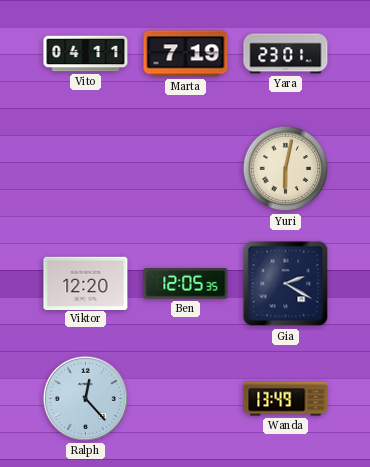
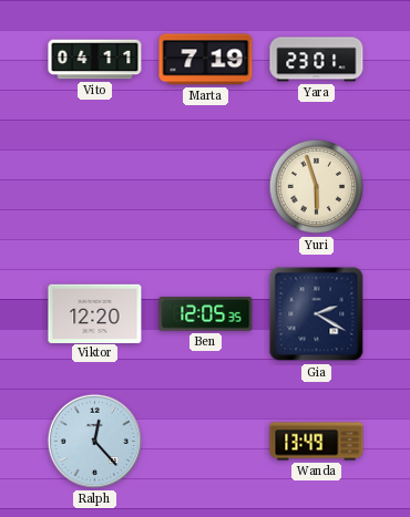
Yuri: 6:02 -> 5:57 (317, 187)
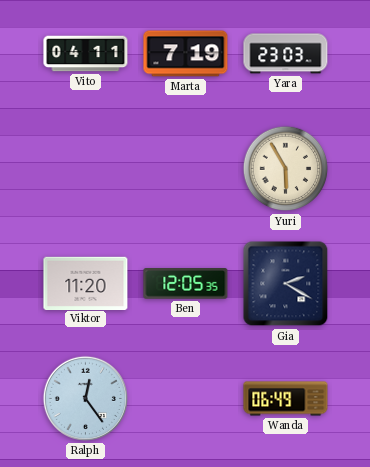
Yara: 23:01 -> 23:03 (286, 54)
Yuri: 5:57 -> 5:55 (286, 169)
Viktor: 12:20 -> 11:20 (86, 283)
Ralph: 12:23 -> 12:24 (85, 398)
Wanda: 13:49 -> 06:49 (286, 399)
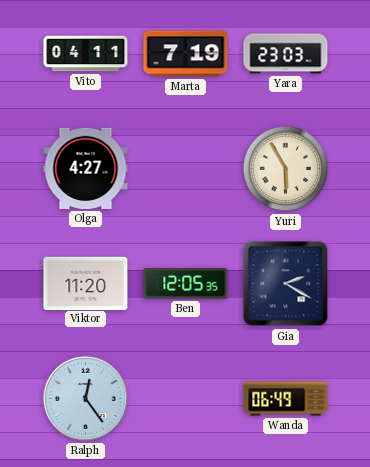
Olga: none -> 4:27 (86, 168)
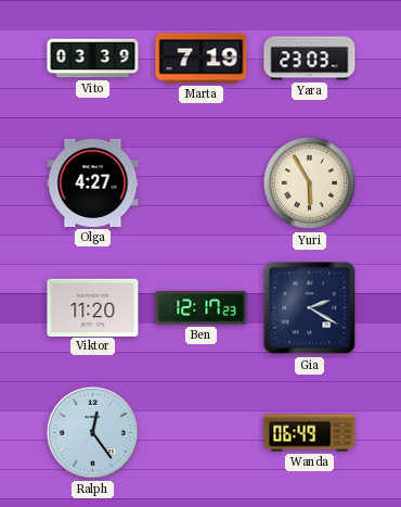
Vito: 04:11 -> 03:39 (93, 59)
Ben: 12:05 -> 12:17 (202, 308)
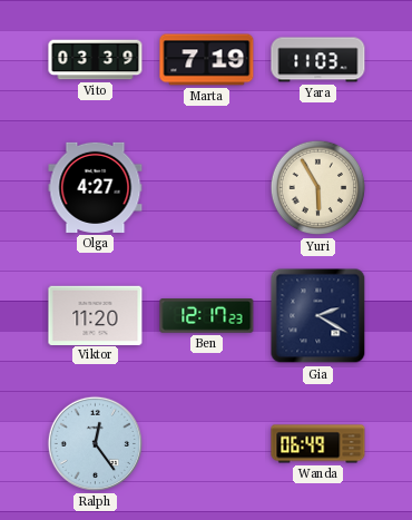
Yara: 23:03 -> 11:03 (318, 60)
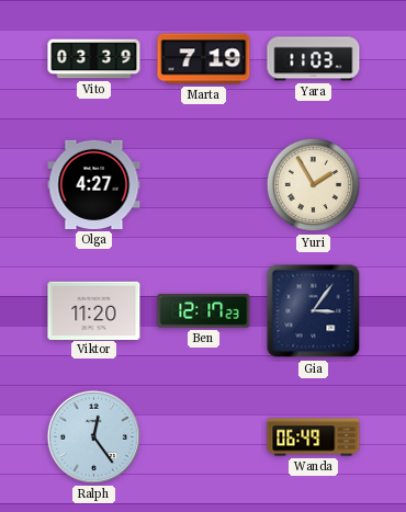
Yuri: 5:55 -> 1:55 (314, 185)
Gia: 2:20 -> 3:06 (314, 311)
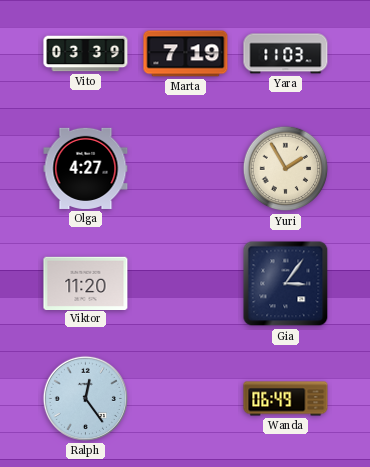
Ben: 12:17 -> none (204, 311)
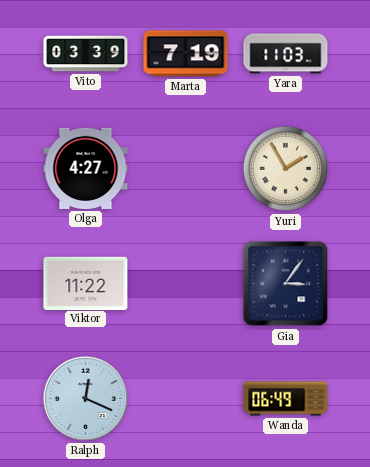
Viktor: 11:20 -> 11:22 (86, 283)
Ralph: 12:24 -> 12:19 (85, 398)
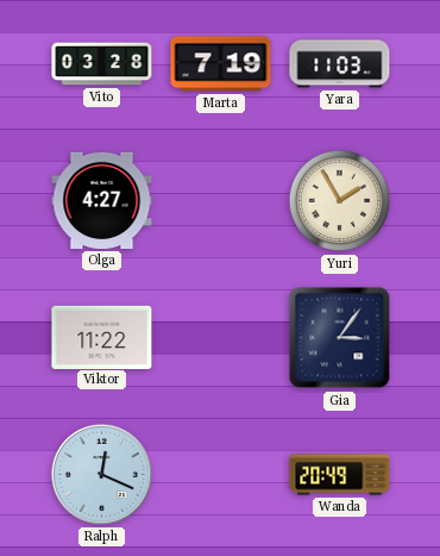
Vito: 03:39 -> 03:28 (102, 64)
Wanda: 06:49 -> 20:49 (340, 475)
